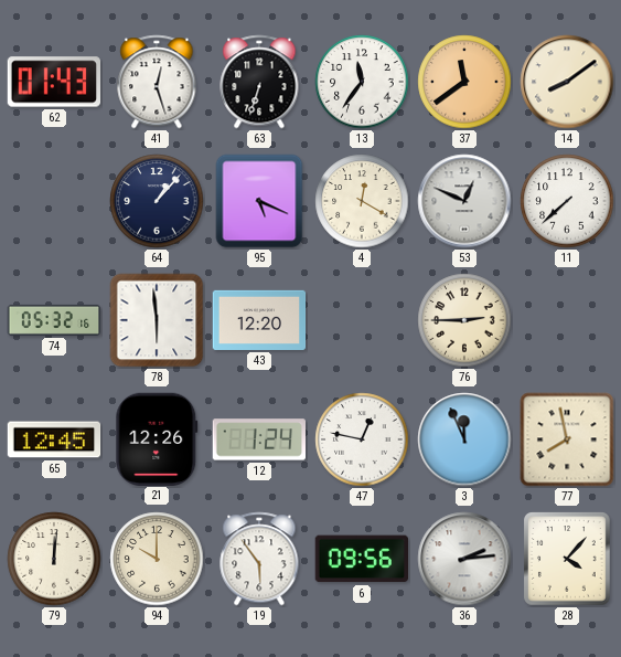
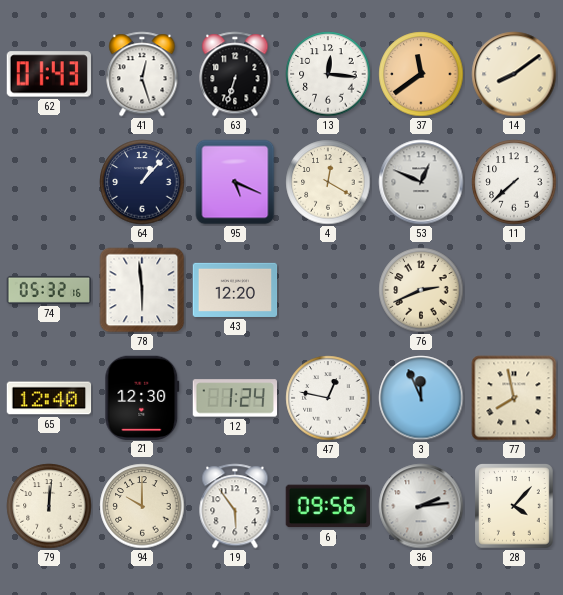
13: 11:36 -> 12:16 (328, 74)
76: 2:45 -> 2:41 (421, 290)
65: 12:45 -> 12:40 (49, 398)
21: 12:26 -> 12:30 (142, 397)
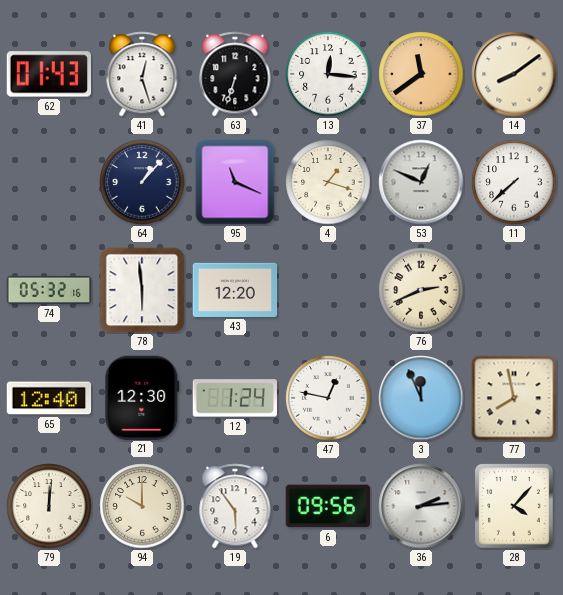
95: 5:19 -> 11:19 (235, 182)
4: 12:20 -> 1:18 (328, 182)
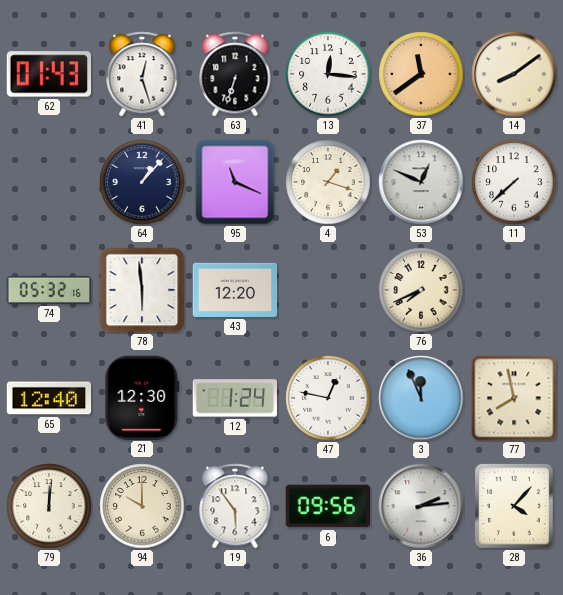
76: 2:41 -> 7:41 (421, 290)
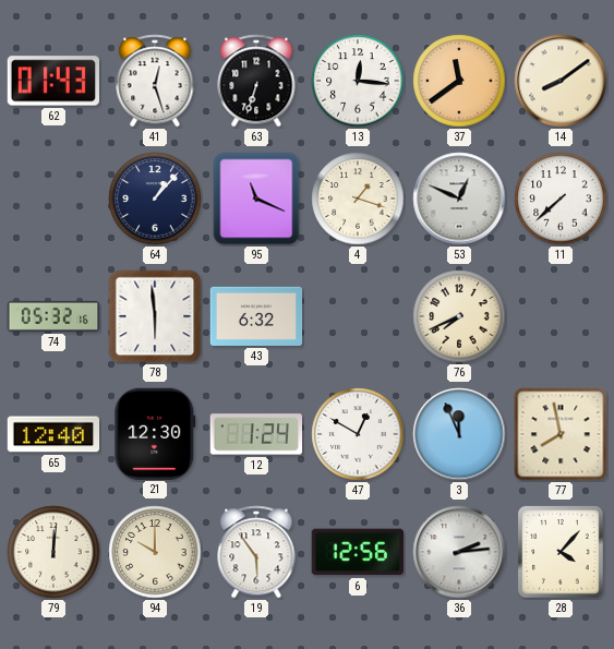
43: 12:20 -> 6:32 (256, 316)
47: 12:47 -> 12:50 (358, 434)
6: 09:56 -> 12:56 (357, 552)
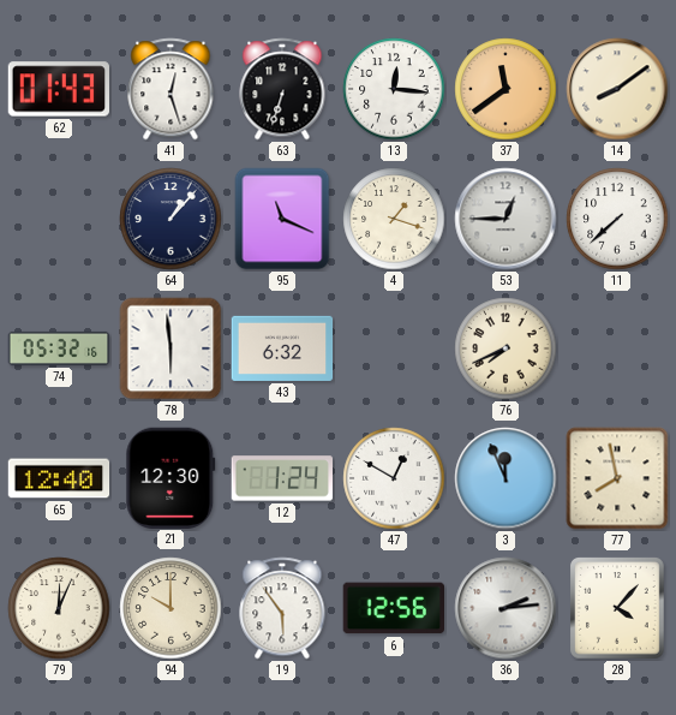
53: 12:49 -> 12:45 (505, 219)
79: 12:01 -> 12:04 (59, 608)
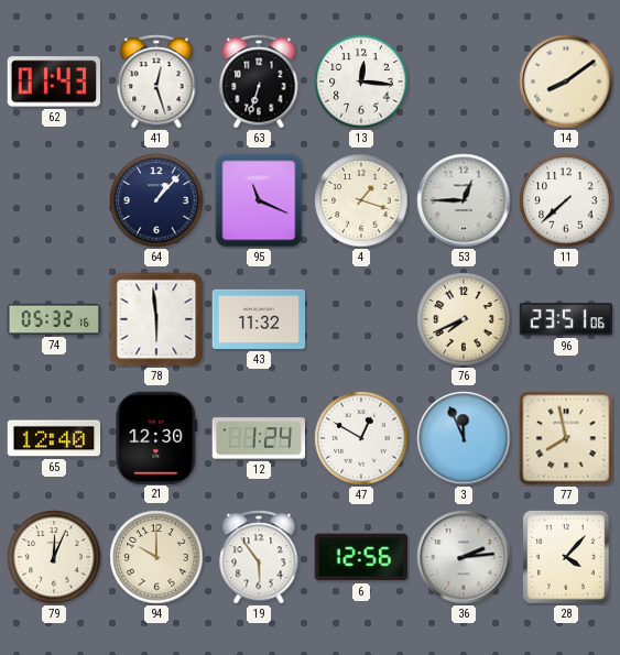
37: 11:39 -> none (505, 89)
43: 6:32 -> 11:32 (259, 319)
96: none -> 23:51 (566, 319)
